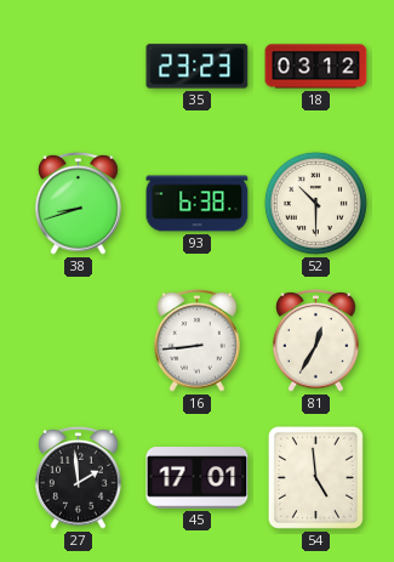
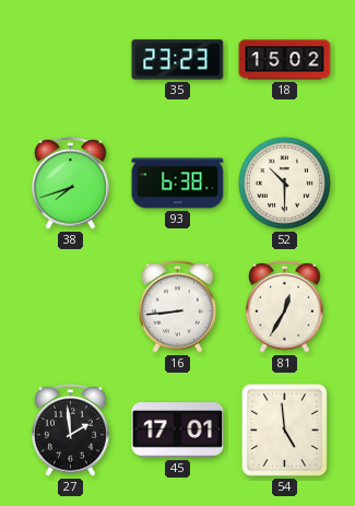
18: 03:12 -> 15:02 (285, 60)
38: 8:42 -> 7:42 (71, 183)
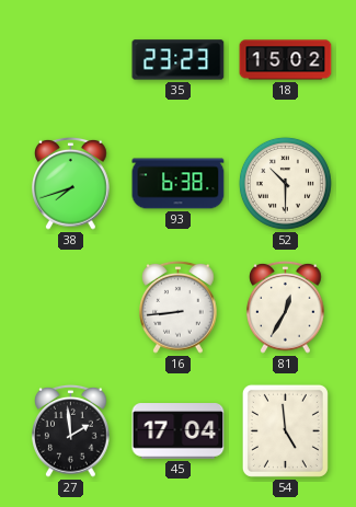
45: 17:01 -> 17:04 (179, 431)
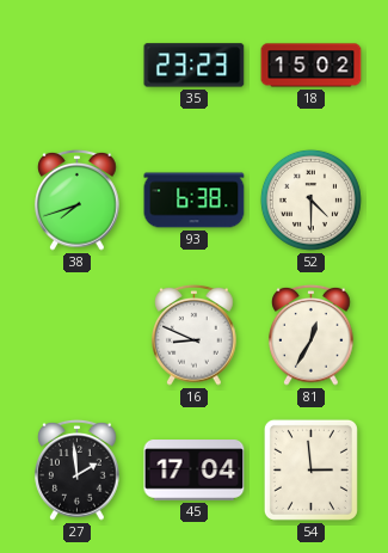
52: 10:30 -> 4:30 (310, 199)
16: 8:44 -> 8:49 (195, 334)
54: 4:59 -> 2:59 (310, 469)
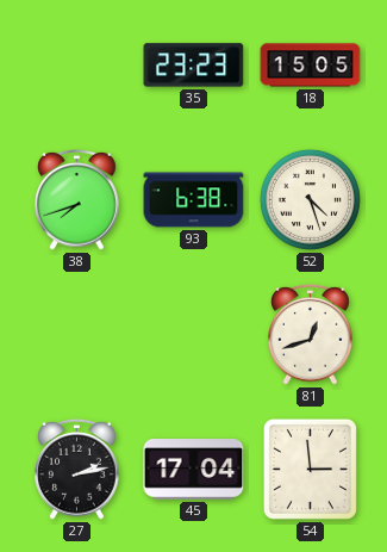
18: 15:02 -> 15:05 (311, 66)
52: 4:30 -> 4:27 (310, 199)
16: 8:49 -> none (195, 334)
81: 12:35 -> 12:42 (311, 334)
27: 1:59 -> 2:13 (77, 469)
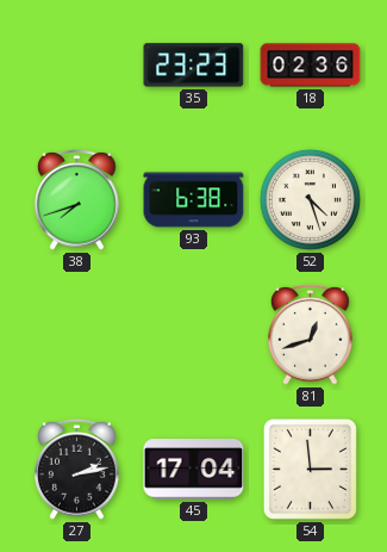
18: 15:05 -> 02:36 (311, 66)
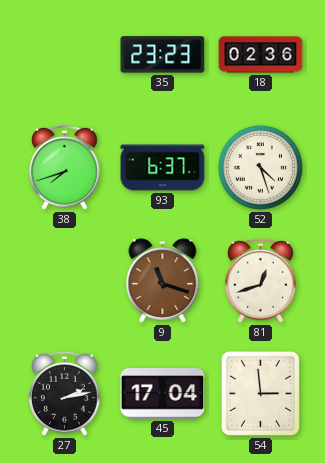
93: 6:38 -> 6:37 (163, 168)
9: none -> 11:18 (163, 281)
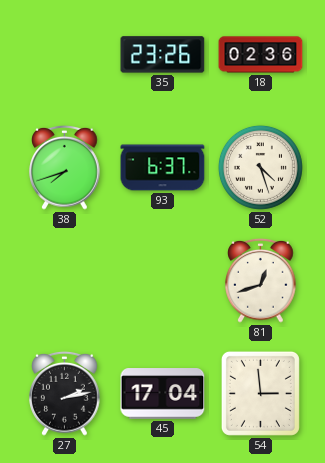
35: 23:23 -> 23:26 (163, 55)
9: 11:18 -> none (163, 281)
